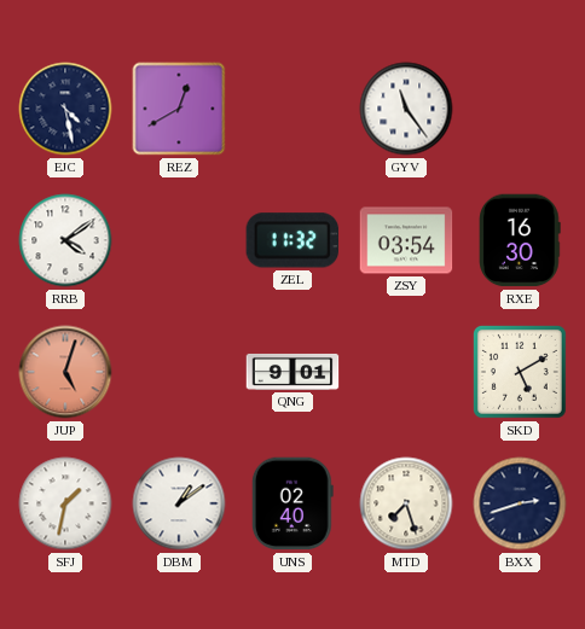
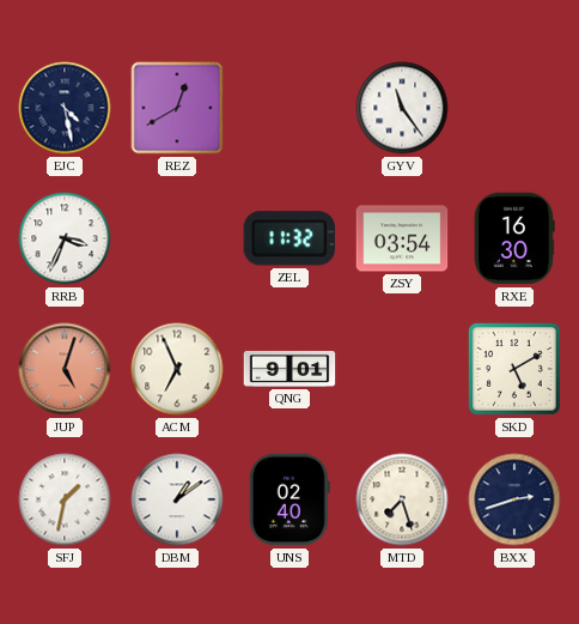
RRB: 4:09 -> 3:34 (65, 238)
ACM: none -> 6:56 (177, 369)
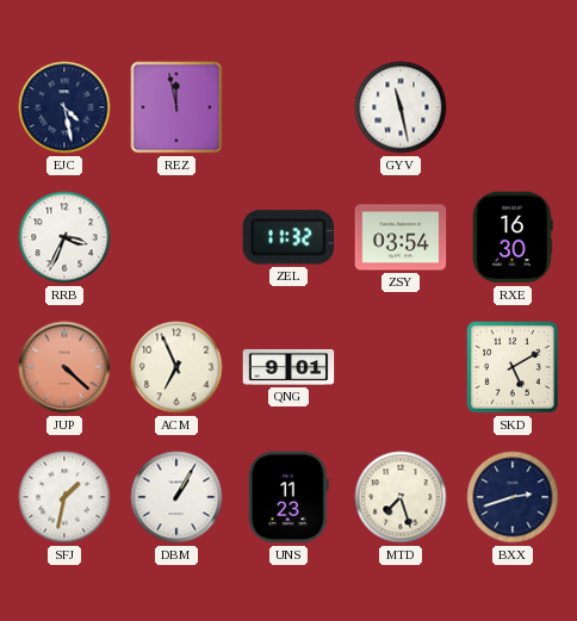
REZ: 12:40 -> 11:58 (176, 107)
GYV: 11:24 -> 11:28 (401, 107)
JUP: 5:03 -> 4:22 (64, 367)
DBM: 1:09 -> 1:05 (176, 497)
UNS: 02:40 -> 11:23 (288, 497)
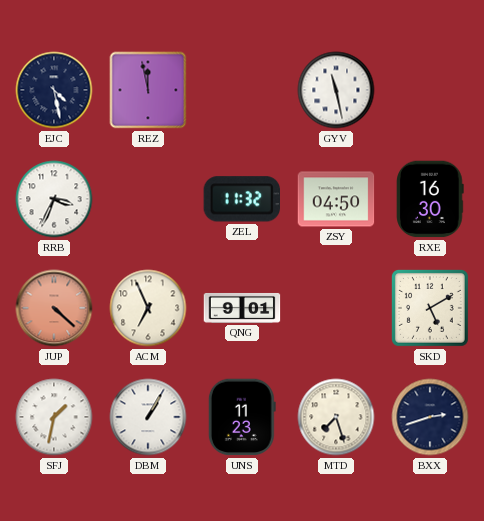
ZSY: 03:54 -> 04:50 (336, 199)
